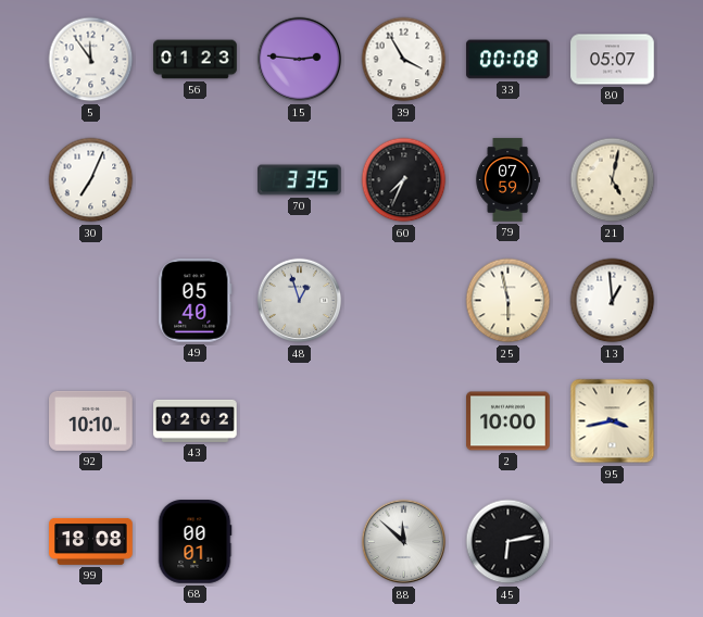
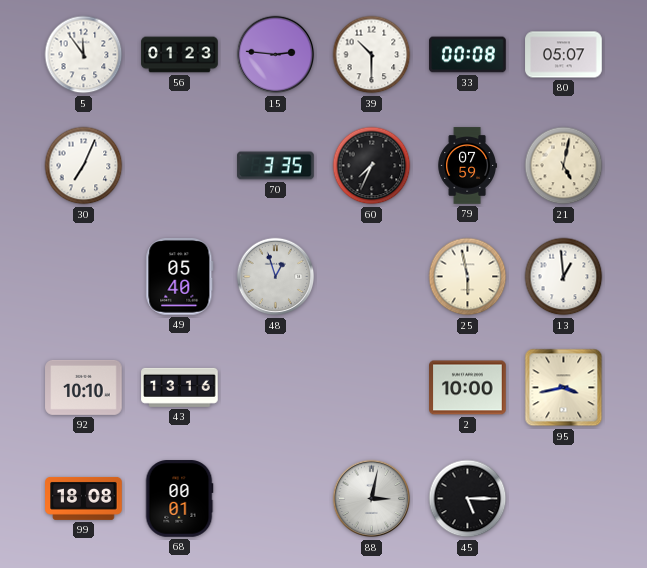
39: 3:55 -> 10:30 (372, 55)
43: 02:02 -> 13:16 (180, 387)
88: 11:52 -> 3:02 (372, 499)
45: 6:13 -> 5:15 (468, 499)
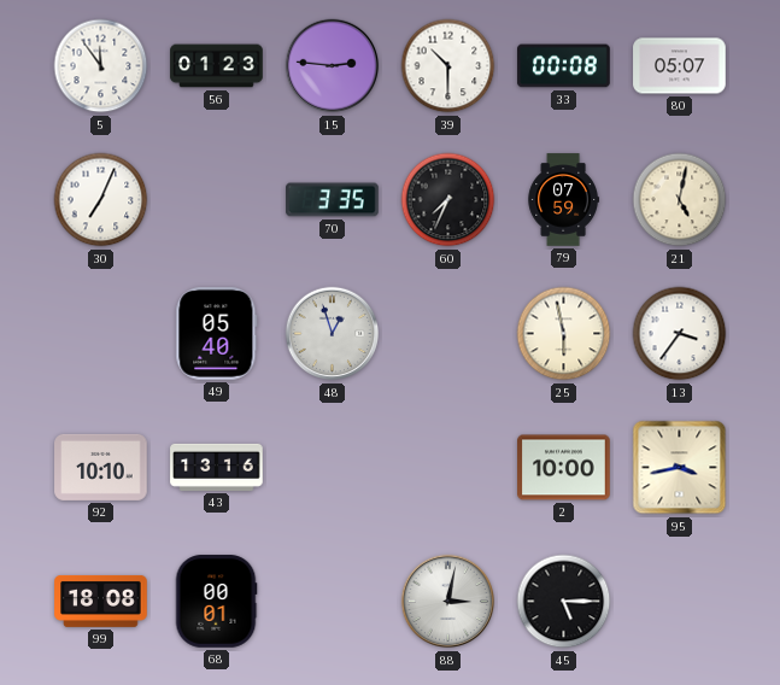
13: 12:59 -> 3:36 (680, 334)
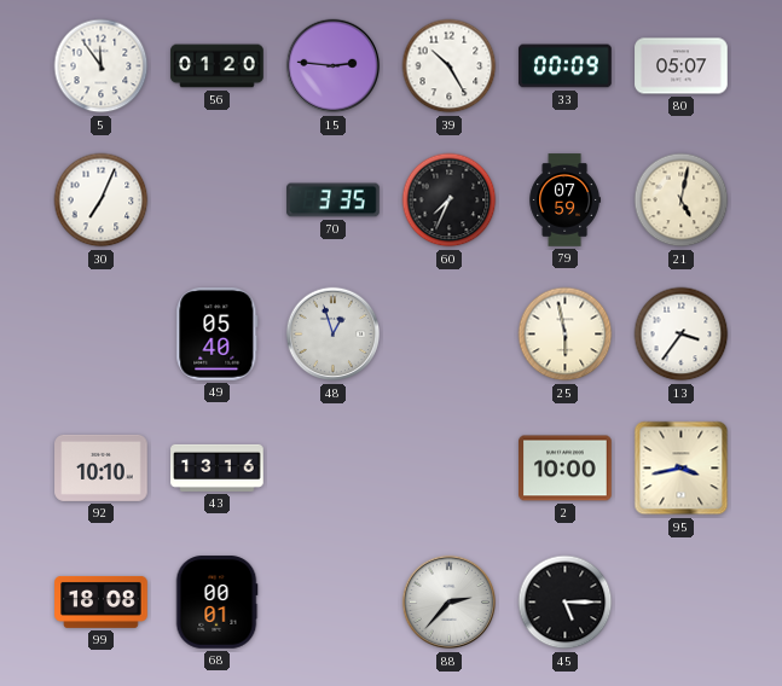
56: 01:23 -> 01:20 (218, 66)
39: 10:30 -> 10:25 (450, 66)
33: 00:08 -> 00:09 (566, 66)
88: 3:02 -> 2:37 (450, 603)
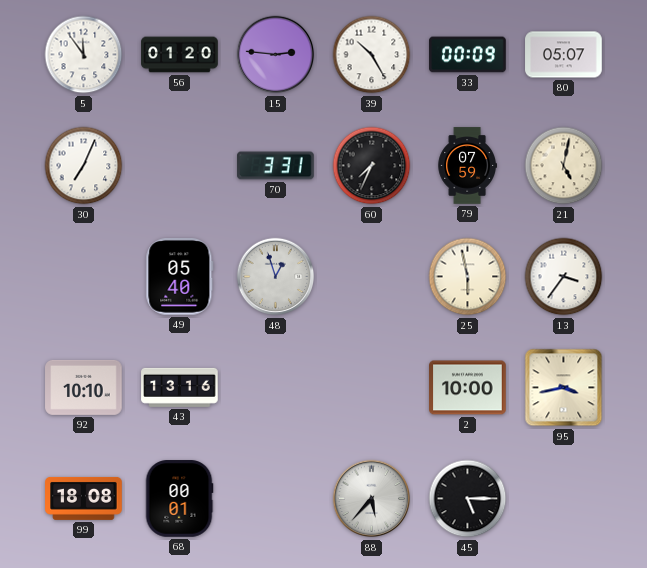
70: 3:35 -> 3:31 (276, 166)
88: 2:37 -> 5:37 (372, 499)
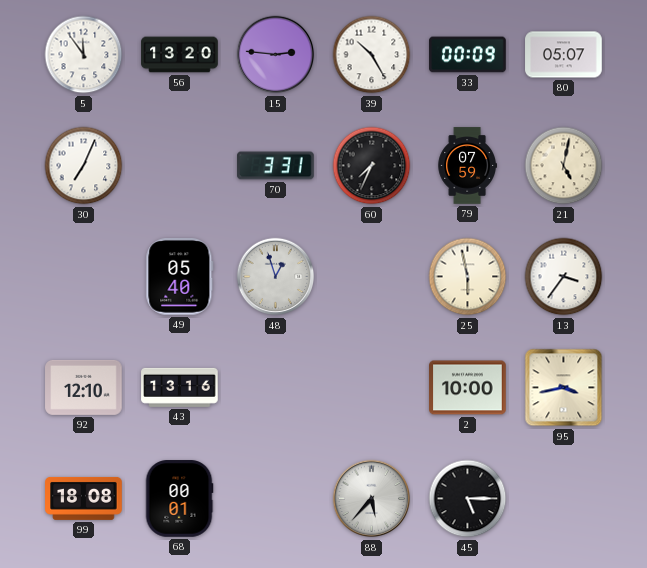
56: 01:20 -> 13:20 (180, 55)
92: 10:10 -> 12:10 (84, 387)
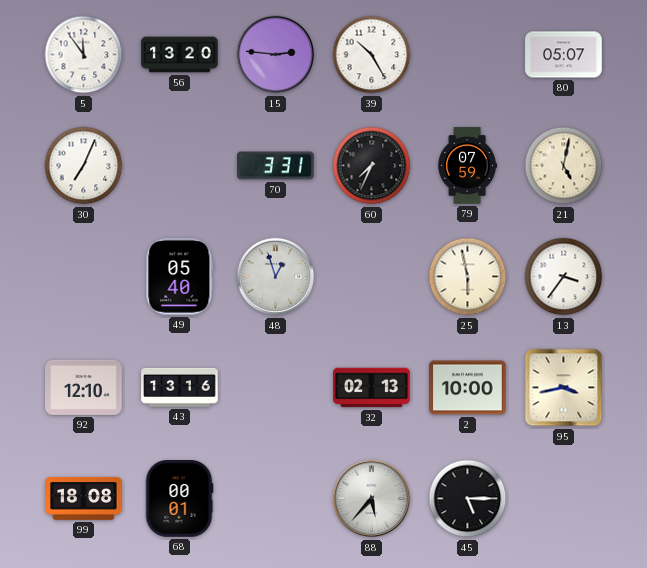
33: 00:09 -> none (468, 55)
32: none -> 02:13 (372, 388)
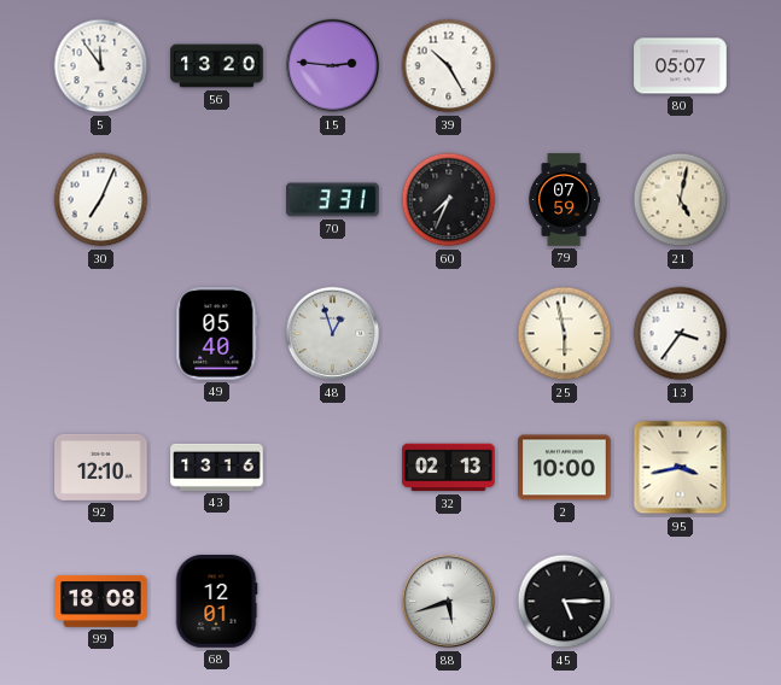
68: 00:01 -> 12:01 (216, 602)
88: 5:37 -> 5:42 (449, 602)
